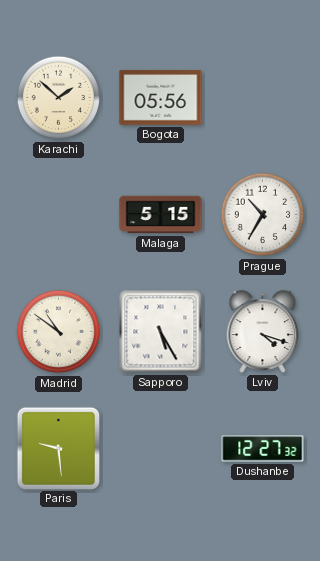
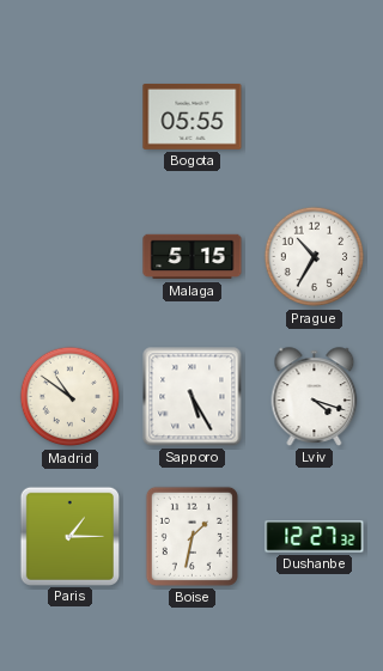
Karachi: 1:52 -> none (59, 98)
Bogota: 05:56 -> 05:55 (193, 117)
Paris: 9:29 -> 1:15 (69, 536)
Boise: none -> 1:32 (191, 536)
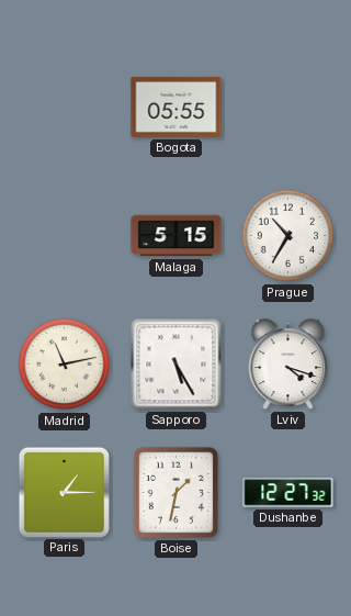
Madrid: 10:51 -> 11:13 (65, 365)
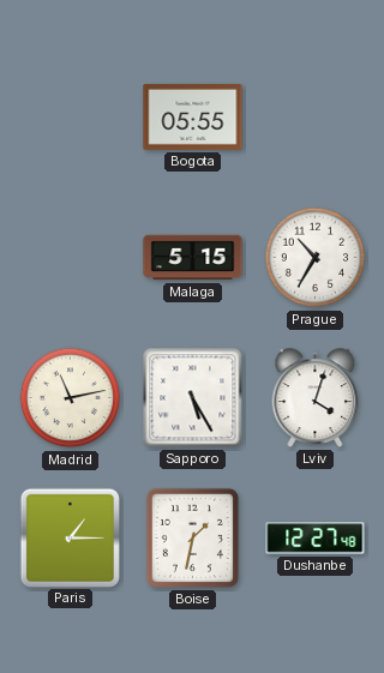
Lviv: 4:18 -> 4:03 (316, 398)
Dushanbe: 12:27:32 -> 12:27:48 (316, 539)
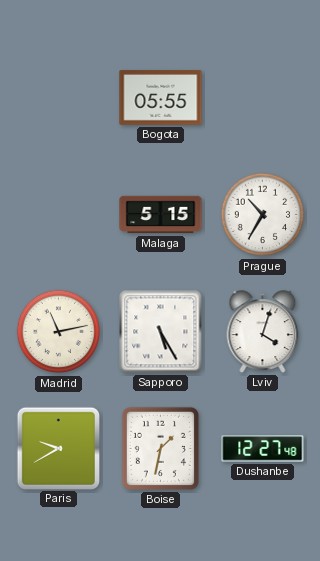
Paris: 1:15 -> 9:40 (58, 448)
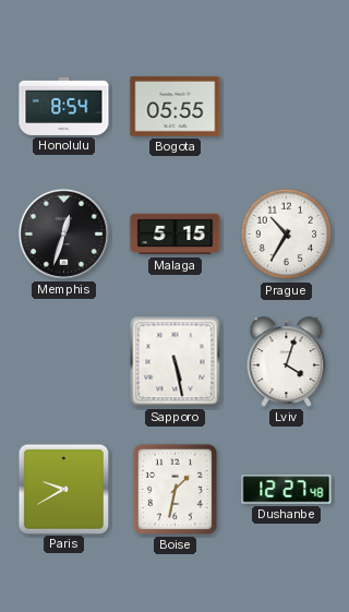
Honolulu: none -> 8:54 (64, 106)
Memphis: none -> 12:33 (63, 233)
Madrid: 11:13 -> none (59, 332)
Sapporo: 5:25 -> 5:28 (176, 362)
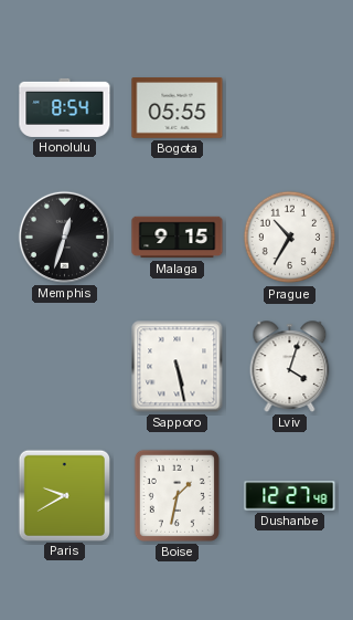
Malaga: 5:15 -> 9:15 (178, 238)
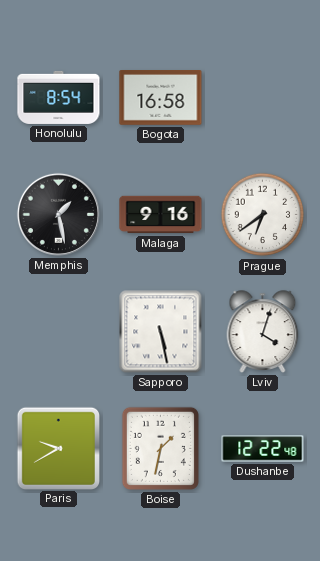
Bogota: 05:55 -> 16:58 (161, 98)
Memphis: 12:33 -> 1:28 (58, 214)
Malaga: 9:15 -> 9:16 (161, 215)
Prague: 10:35 -> 6:39 (263, 215)
Dushanbe: 12:27 -> 12:22 (263, 449)
